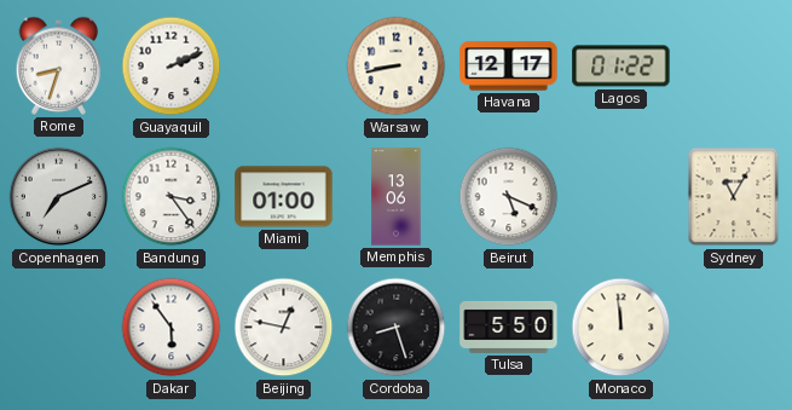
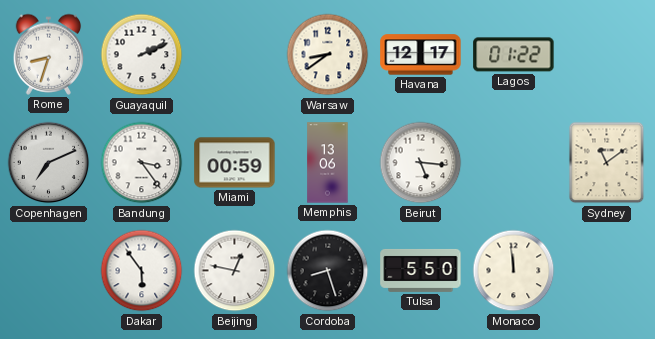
Warsaw: 8:43 -> 8:39 (328, 55)
Miami: 01:00 -> 00:59 (235, 163)
Beirut: 5:19 -> 5:16 (421, 163)
Sydney: 11:05 -> 11:09 (607, 163)
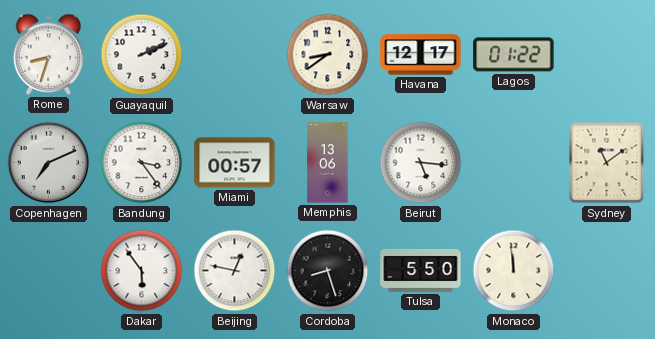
Miami: 00:59 -> 00:57 (235, 163)
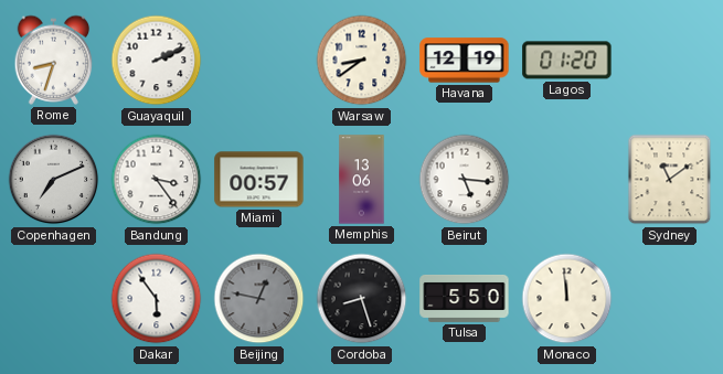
Havana: 12:17 -> 12:19 (465, 61)
Lagos: 01:22 -> 01:20 (567, 61)
Beijing dial: white -> grey (259, 299)
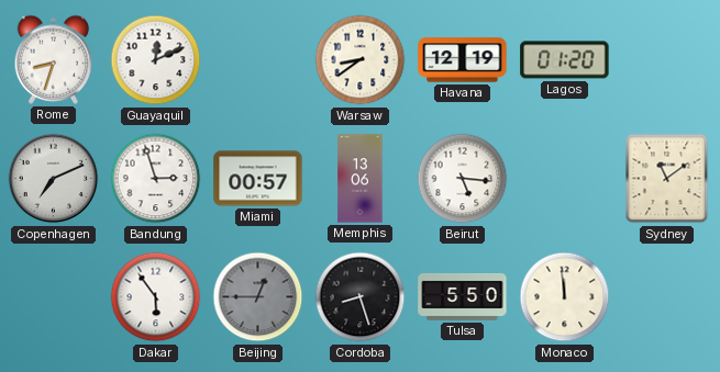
Guayaquil: 2:11 -> 12:11 (156, 60)
Bandung: 3:24 -> 2:57 (156, 179)
Beijing: 12:47 -> 12:45 (258, 297)
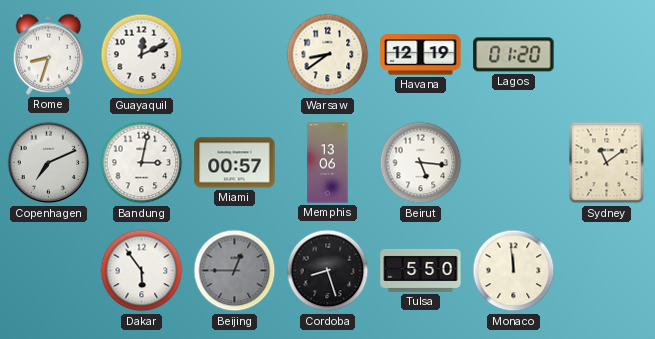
Bandung: 2:57 -> 3:02 (142, 163)
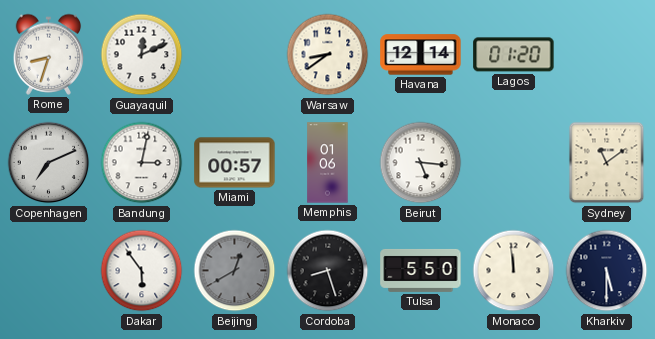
Havana: 12:19 -> 12:14 (421, 55)
Memphis: 13:06 -> 01:06 (328, 163)
Beijing: 12:45 -> 12:40 (235, 271)
Kharkiv: none -> 5:30 (607, 271)
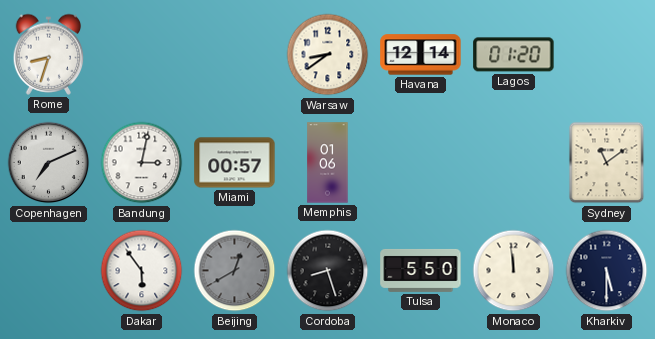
Guayaquil: 12:11 -> none (142, 55)
Beirut: 5:16 -> none (421, 163)
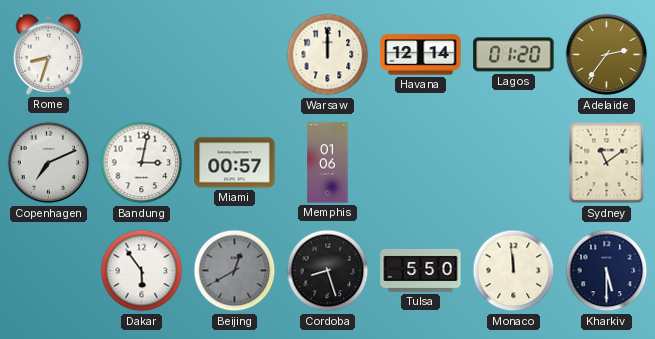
Warsaw: 8:39 -> 12:00 (328, 55)
Adelaide: none -> 2:36 (607, 55)
